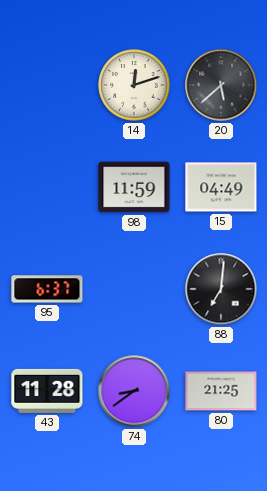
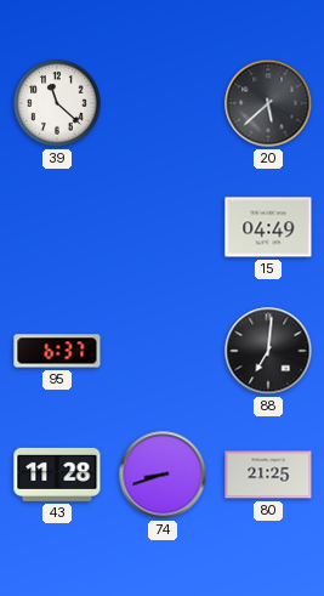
39: none -> 11:22 (57, 103)
14: 12:12 -> none (134, 85)
98: 11:59 -> none (134, 187)
74: 8:39 -> 8:42 (163, 475)
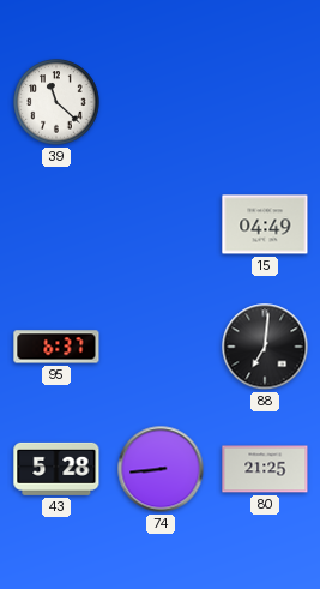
20: 5:38 -> none (268, 103)
43: 11:28 -> 5:28 (56, 469)
74: 8:42 -> 8:44 (161, 469)
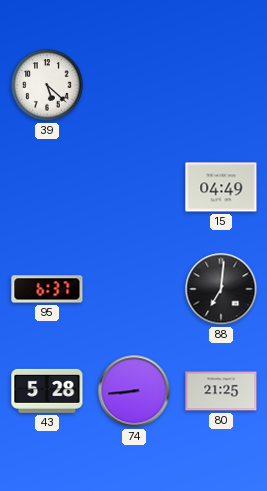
39: 11:22 -> 5:22 (47, 85)
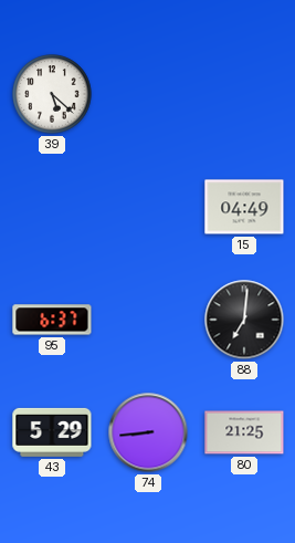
43: 5:28 -> 5:29 (52, 432)
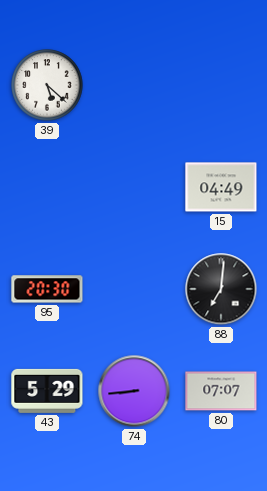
95: 6:37 -> 20:30 (47, 289)
80: 21:25 -> 07:07 (221, 391)
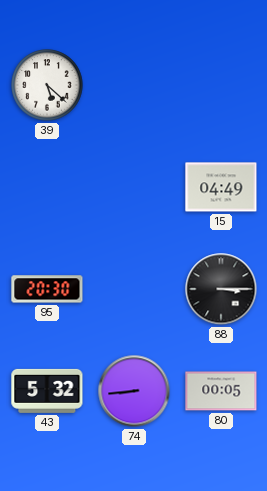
88: 7:01 -> 3:15 (221, 289)
43: 5:29 -> 5:32 (47, 391)
80: 07:07 -> 00:05 (221, 391)
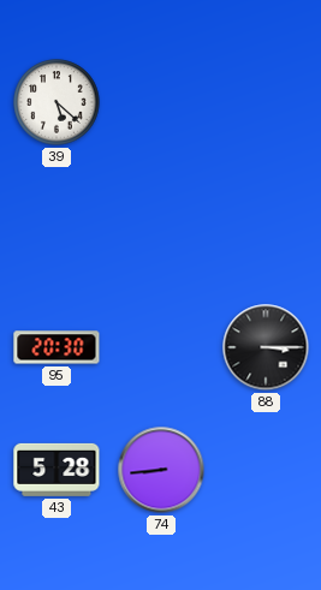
15: 04:49 -> none (221, 187)
43: 5:32 -> 5:28 (57, 470)
80: 00:05 -> none (221, 391)
